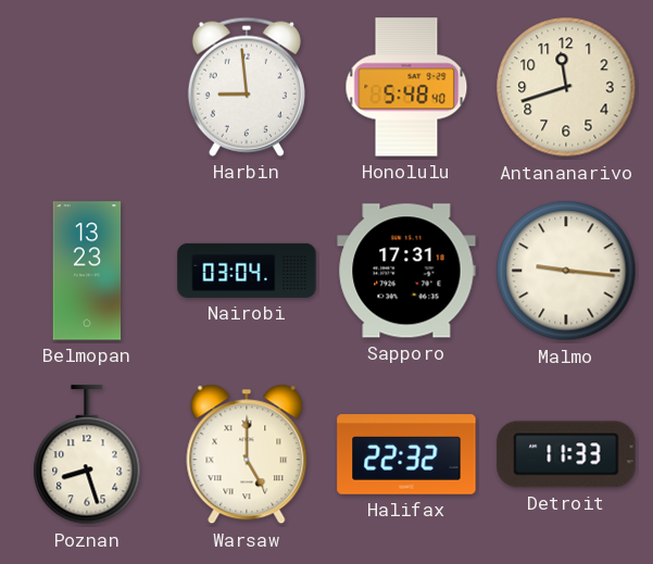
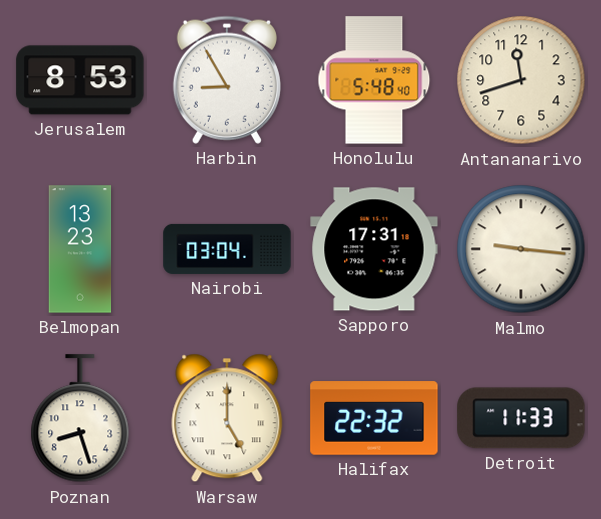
Jerusalem: none -> 8:53 (80, 80)
Harbin: 8:59 -> 8:55 (227, 80)
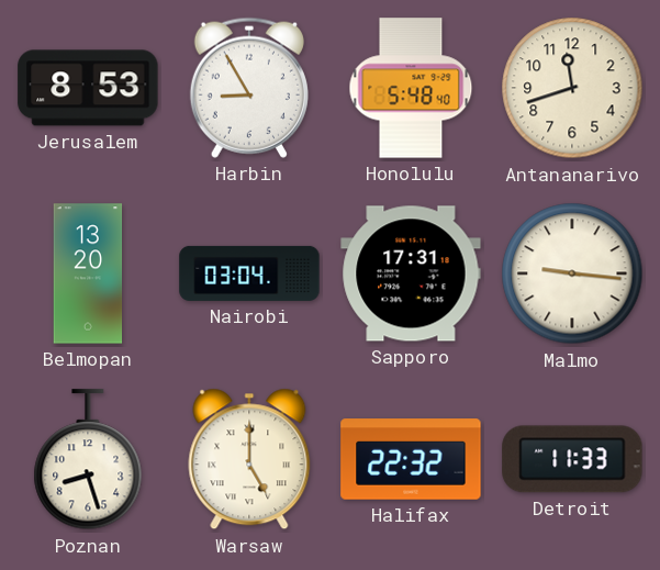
Belmopan: 13:23 -> 13:20 (88, 273)
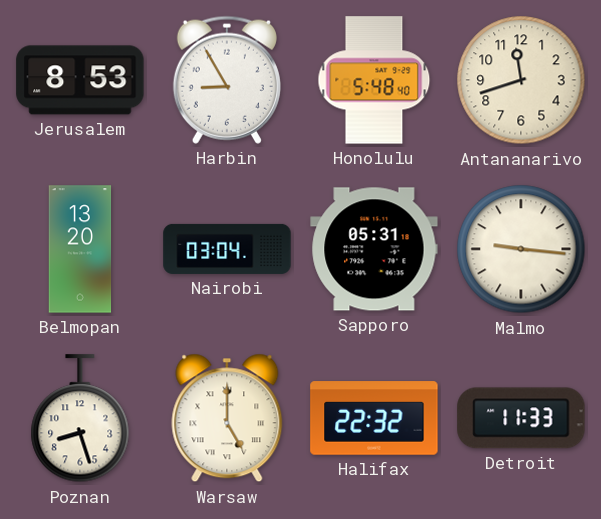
Sapporo: 17:31 -> 05:31 (374, 249)
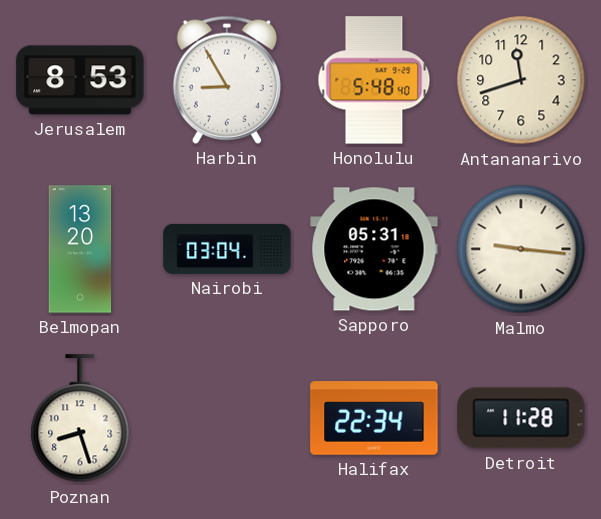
Warsaw: 5:00 -> none (227, 418)
Halifax: 22:32 -> 22:34 (374, 418)
Detroit: 11:33 -> 11:28 (521, 418)
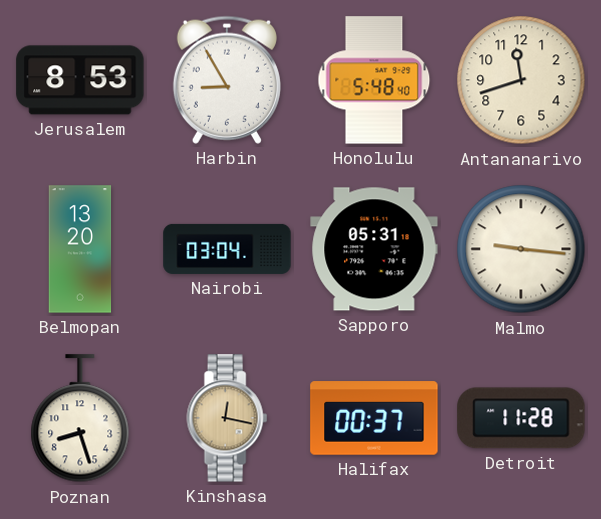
Kinshasa: none -> 12:17 (227, 418)
Halifax: 22:34 -> 00:37 (374, 418)
